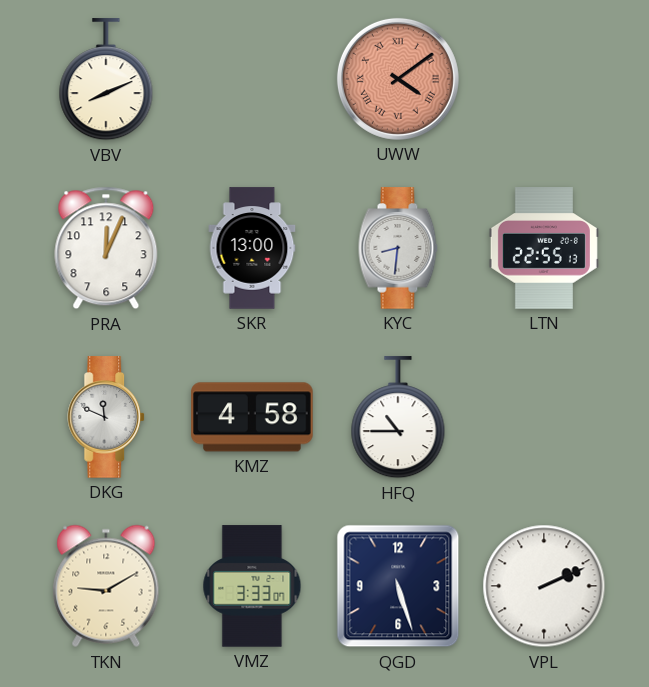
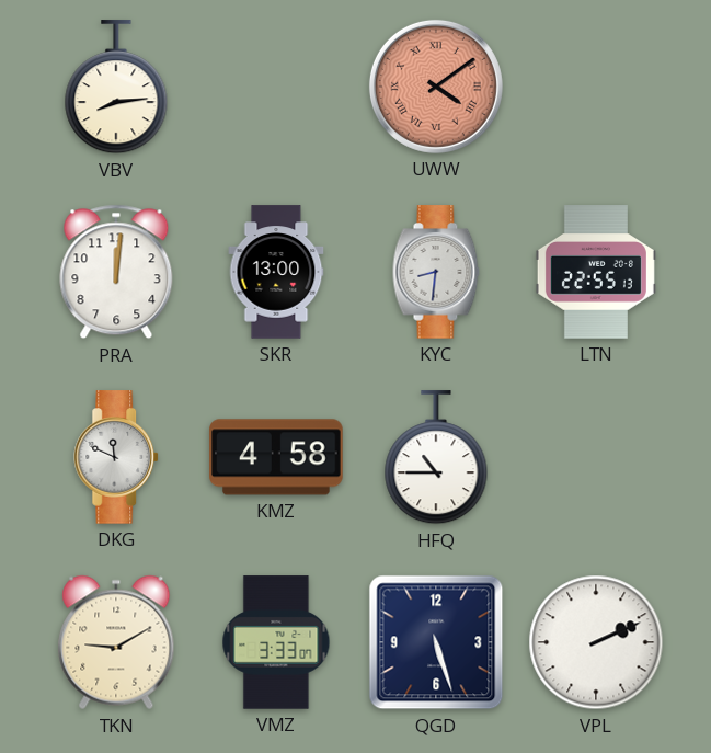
VBV: 8:11 -> 8:14 (116, 88)
PRA: 12:04 -> 12:01 (116, 272)
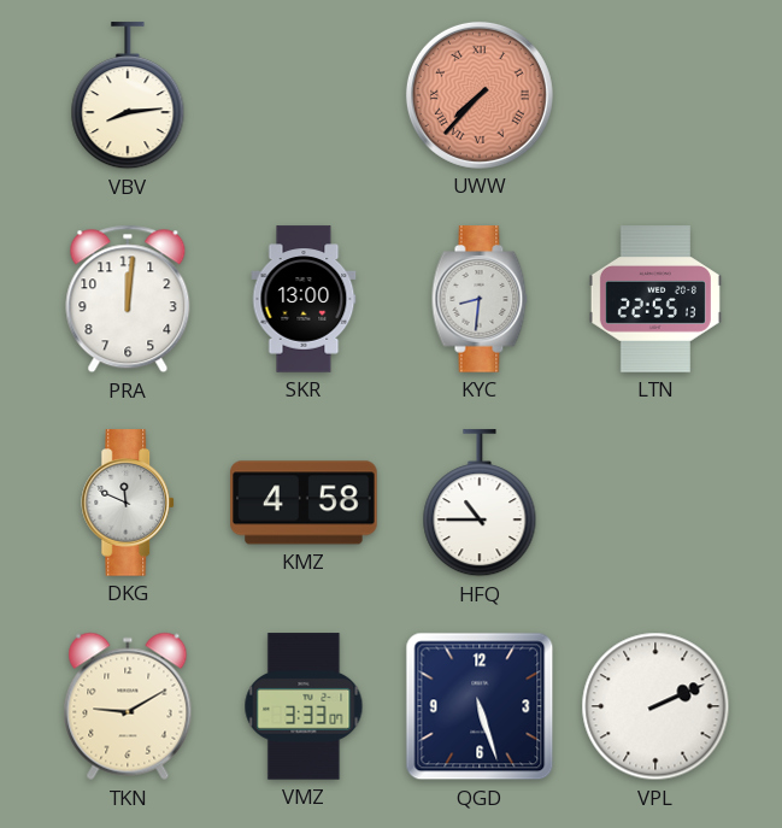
UWW: 4:09 -> 7:37 (480, 95)
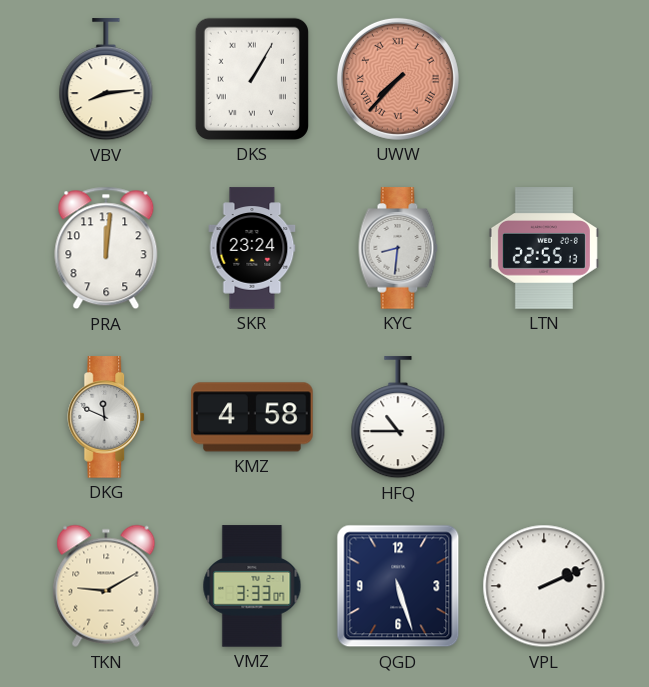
DKS: none -> 1:05 (252, 79)
SKR: 13:00 -> 23:24 (252, 248)
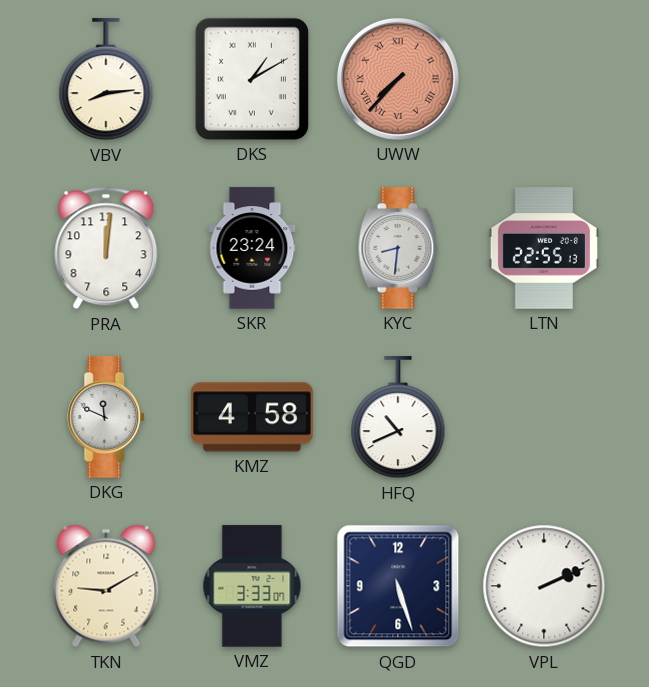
DKS: 1:05 -> 1:10 (252, 79)
HFQ: 10:45 -> 10:41 (398, 418)
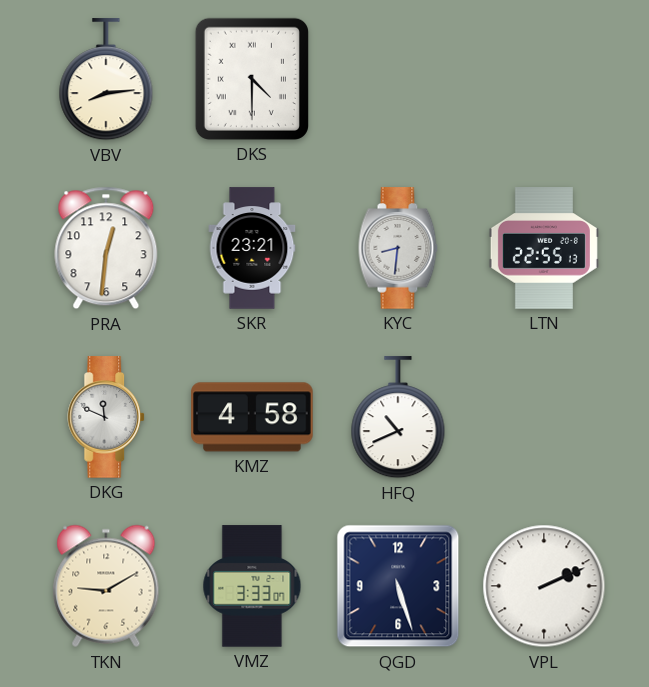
DKS: 1:10 -> 4:30 (252, 79)
UWW: 7:37 -> none (398, 79)
PRA: 12:01 -> 12:31 (106, 248)
SKR: 23:24 -> 23:21 (252, 248)
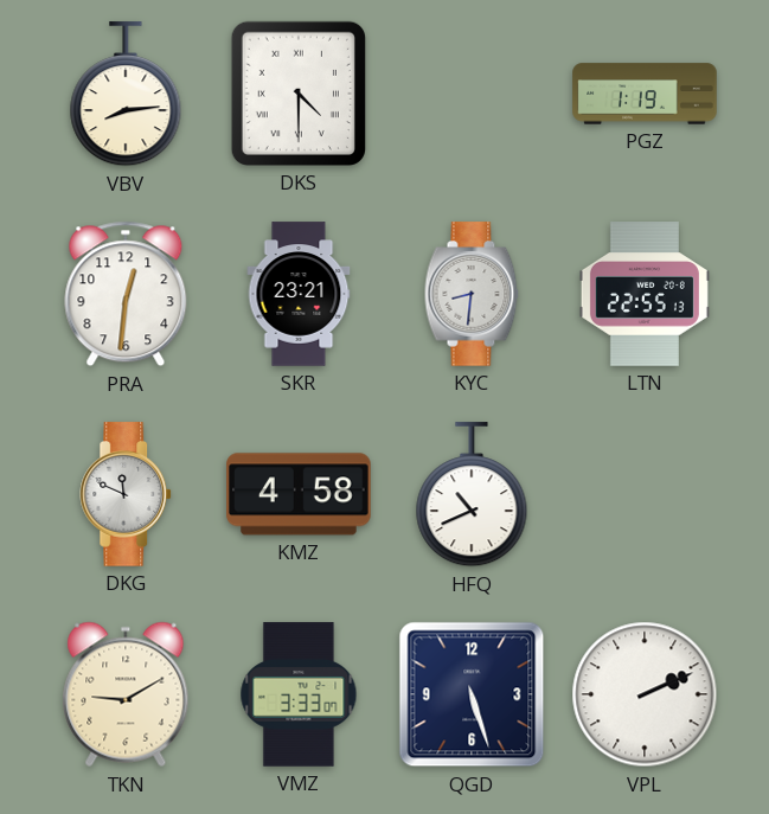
PGZ: none -> 1:19 (645, 94)
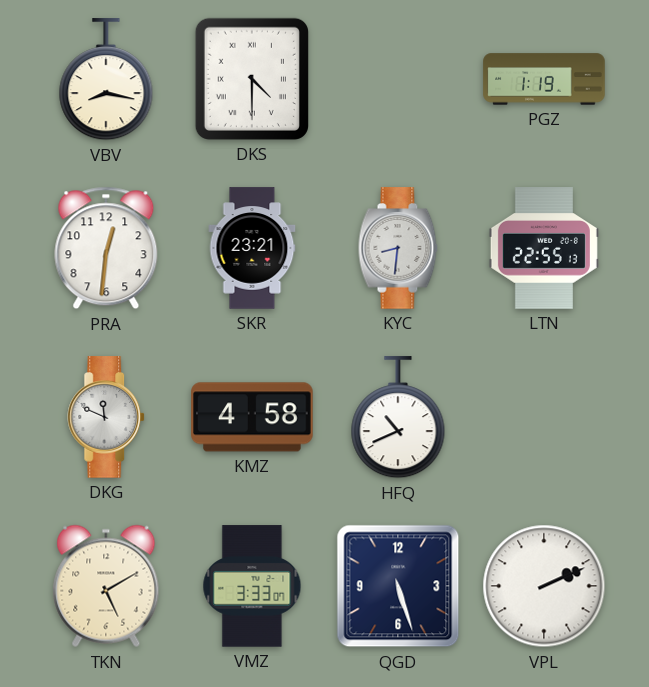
VBV: 8:14 -> 8:17 (106, 80)
TKN: 9:10 -> 5:10 (106, 586)
